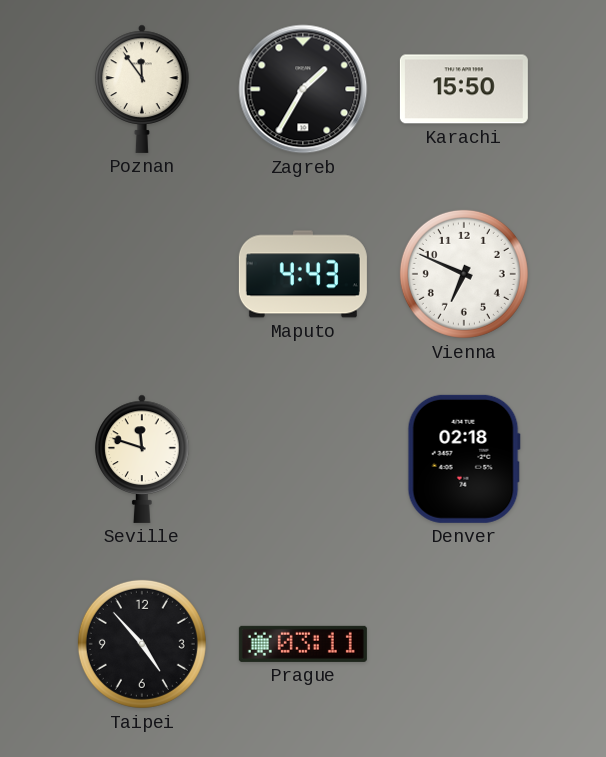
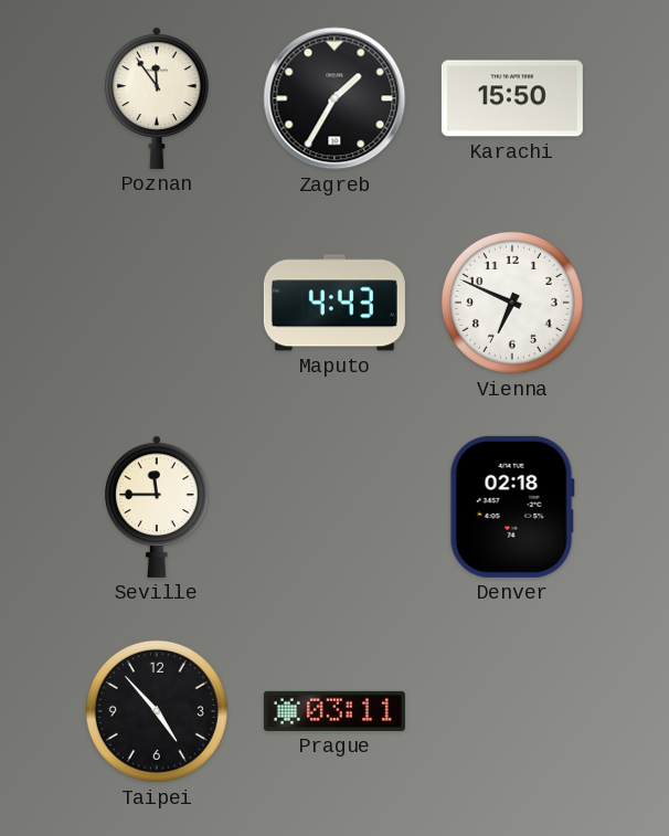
Seville: 11:48 -> 11:45 (157, 507)
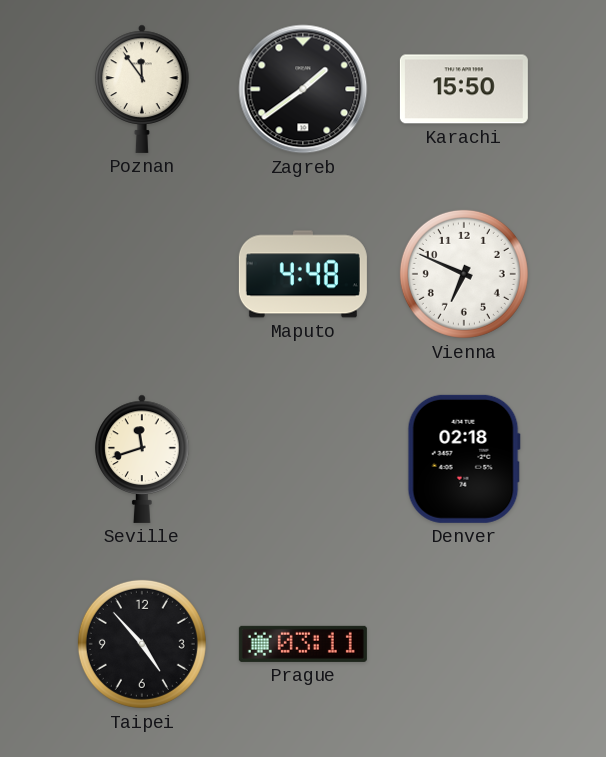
Zagreb: 1:35 -> 1:39 (303, 89)
Maputo: 4:43 -> 4:48 (303, 274)
Seville: 11:45 -> 11:42 (142, 459)
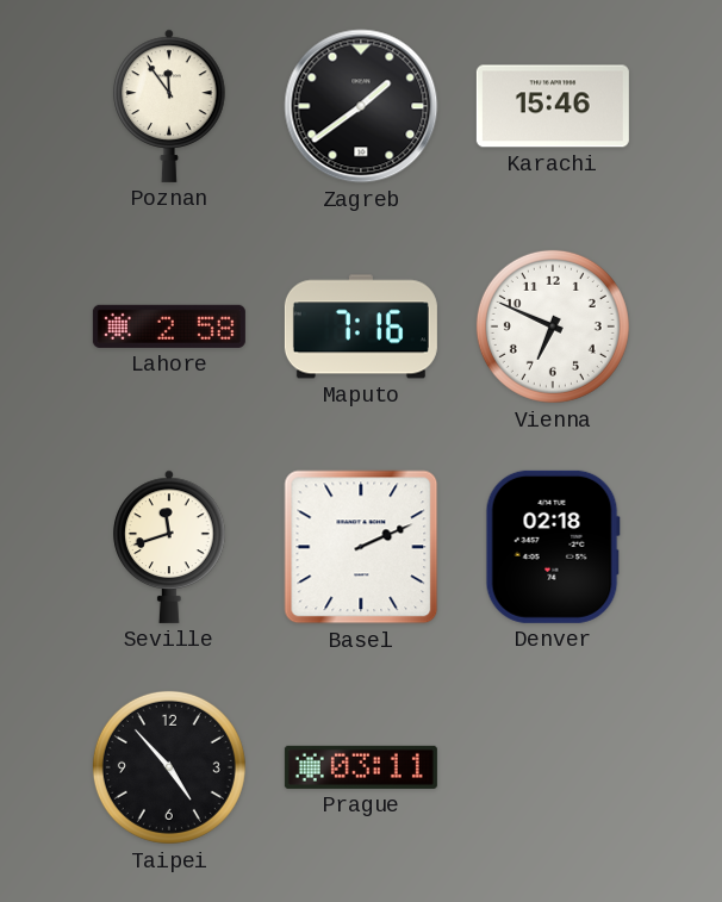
Karachi: 15:50 -> 15:46 (553, 106)
Lahore: none -> 2:58 (169, 326)
Maputo: 4:48 -> 7:16 (361, 326)
Basel: none -> 2:11 (361, 547)
